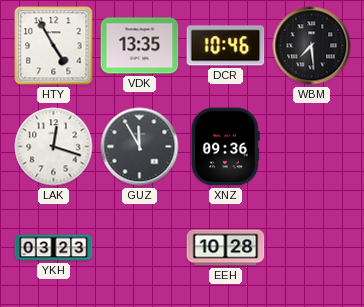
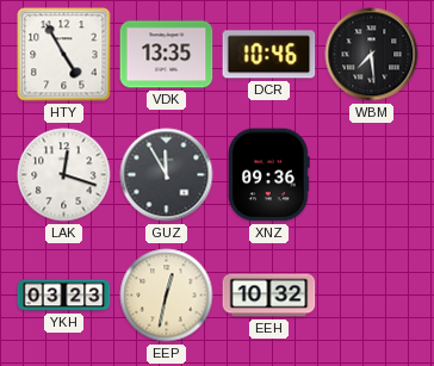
EEP: none -> 12:32 (167, 296)
EEH: 10:28 -> 10:32 (269, 296)
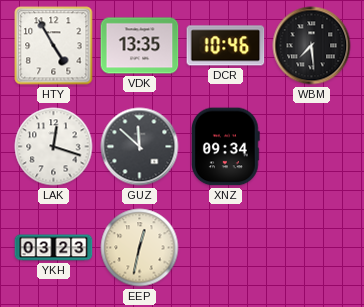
GUZ: 11:55 -> 11:52 (140, 147)
XNZ: 09:36 -> 09:34 (226, 147)
EEH: 10:32 -> none (269, 296)
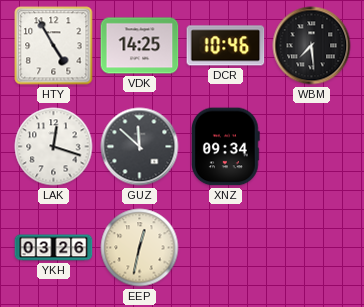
VDK: 13:35 -> 14:25 (140, 46)
YKH: 03:23 -> 03:26 (54, 248)
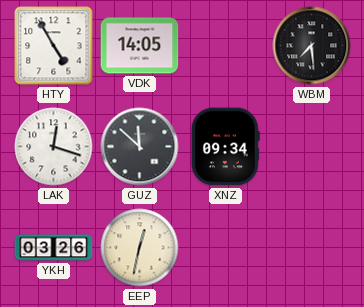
VDK: 14:25 -> 14:05 (140, 46)
DCR: 10:46 -> none (226, 46)
